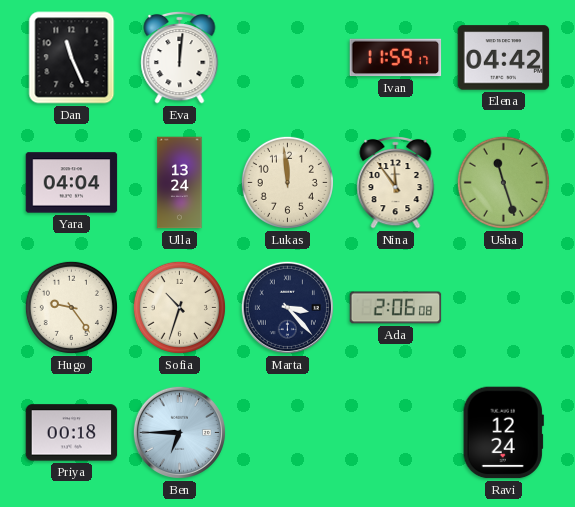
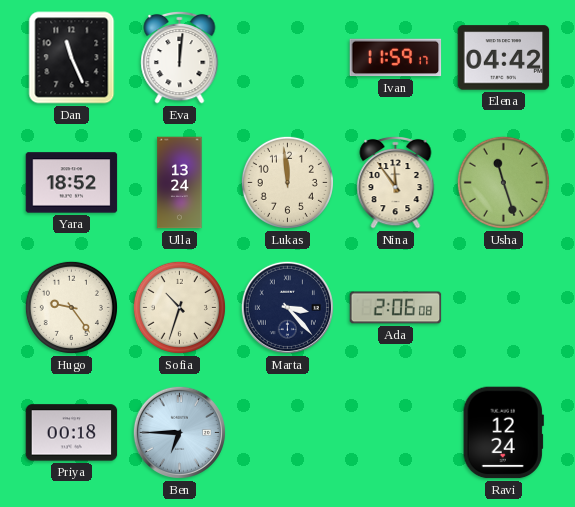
Yara: 04:04 -> 18:52 (72, 183)
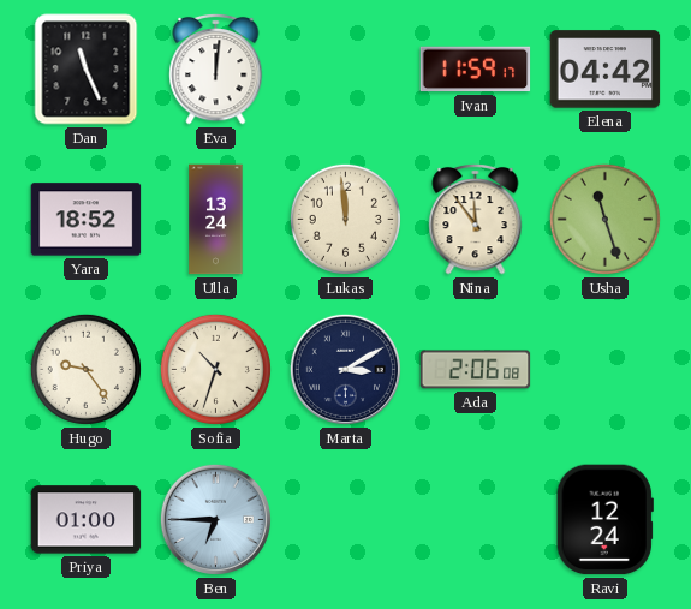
Marta: 3:23 -> 3:10 (345, 369)
Priya: 00:18 -> 01:00 (87, 520)
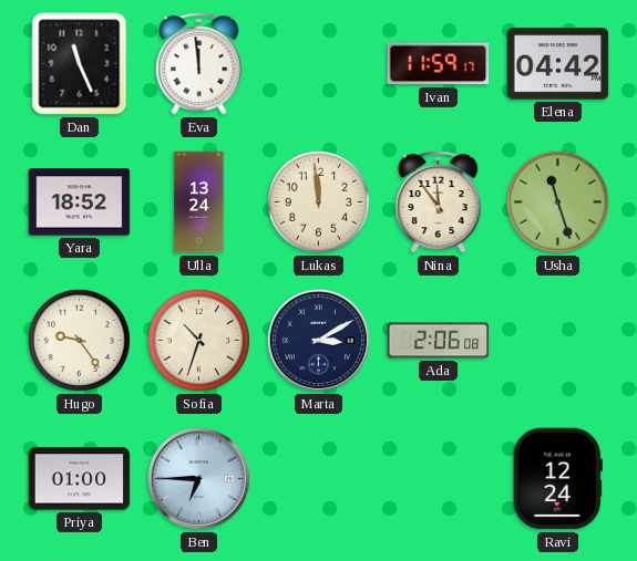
Eva: 12:01 -> 11:59 (199, 63)
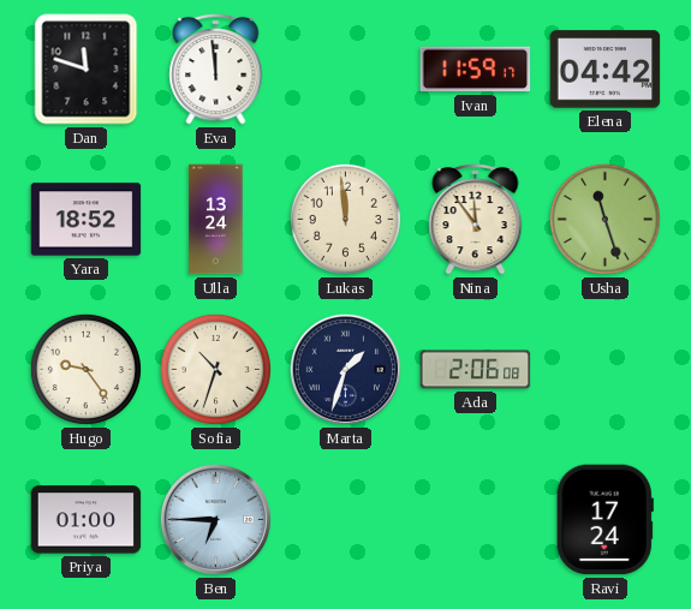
Dan: 11:26 -> 11:48 (87, 70)
Marta: 3:10 -> 1:33 (345, 369)
Ravi: 12:24 -> 17:24 (604, 520)
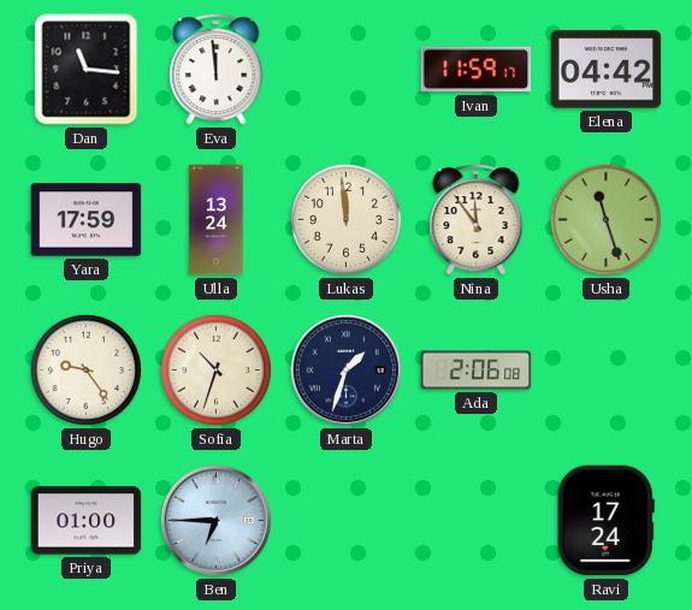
Dan: 11:48 -> 11:16 (87, 70)
Yara: 18:52 -> 17:59 (87, 220)
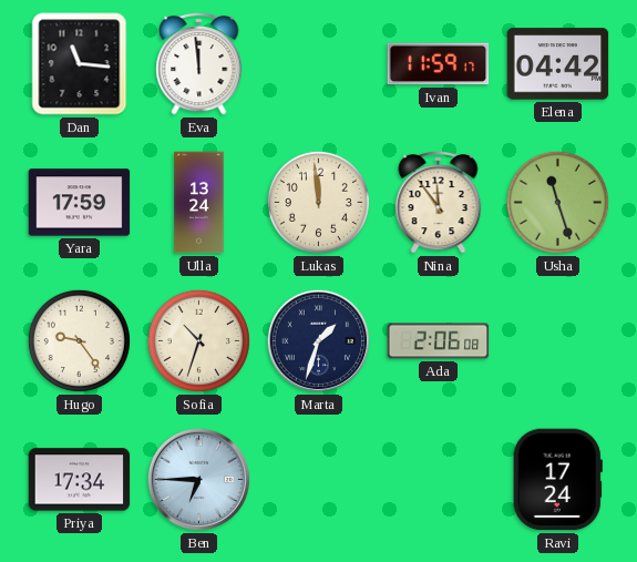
Priya: 01:00 -> 17:34 (80, 480)
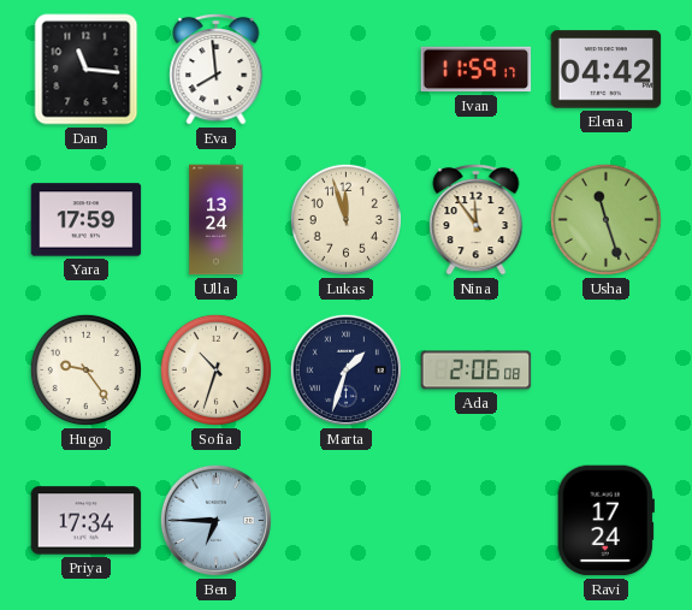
Eva: 11:59 -> 7:59 (217, 69)
Lukas: 11:59 -> 11:57 (345, 219)
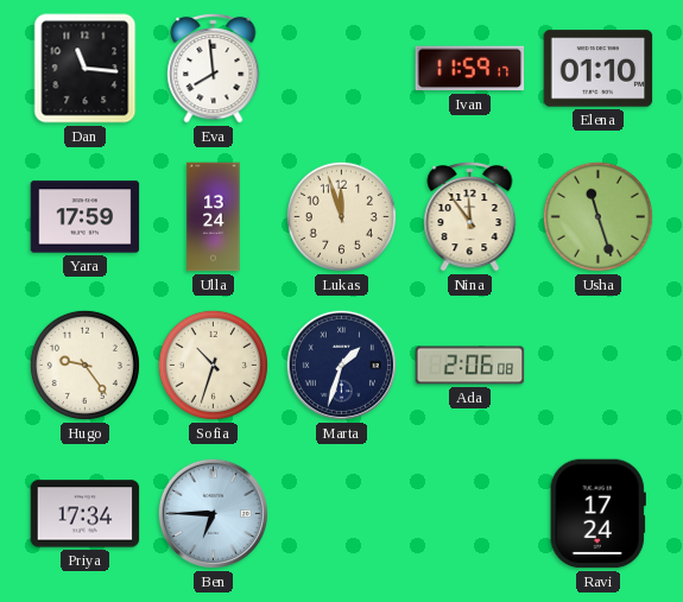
Elena: 04:42 -> 01:10 (599, 69)
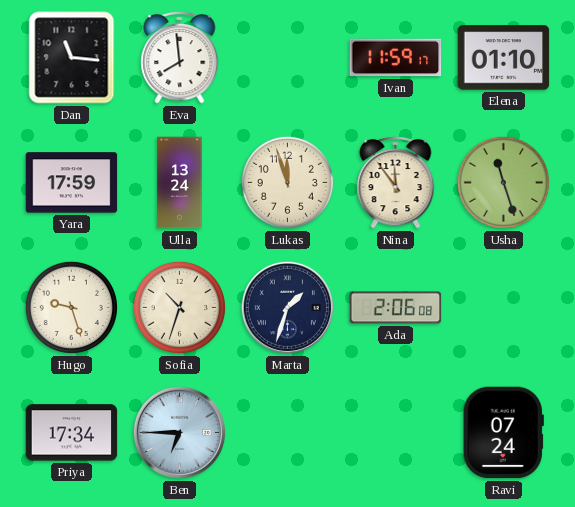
Hugo: 9:24 -> 9:27 (71, 307)
Ravi: 17:24 -> 07:24 (503, 433)
